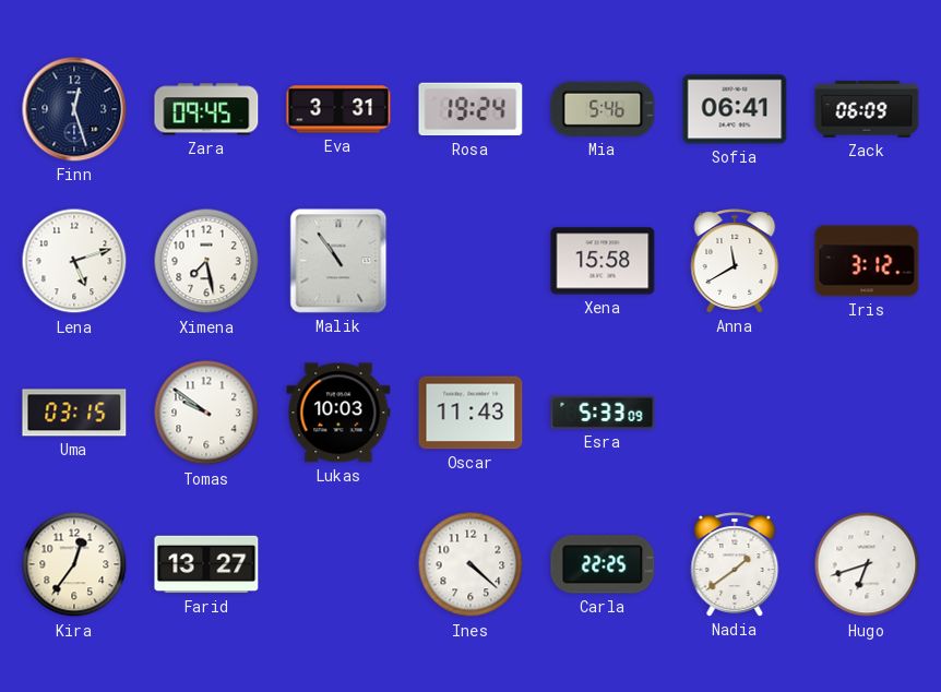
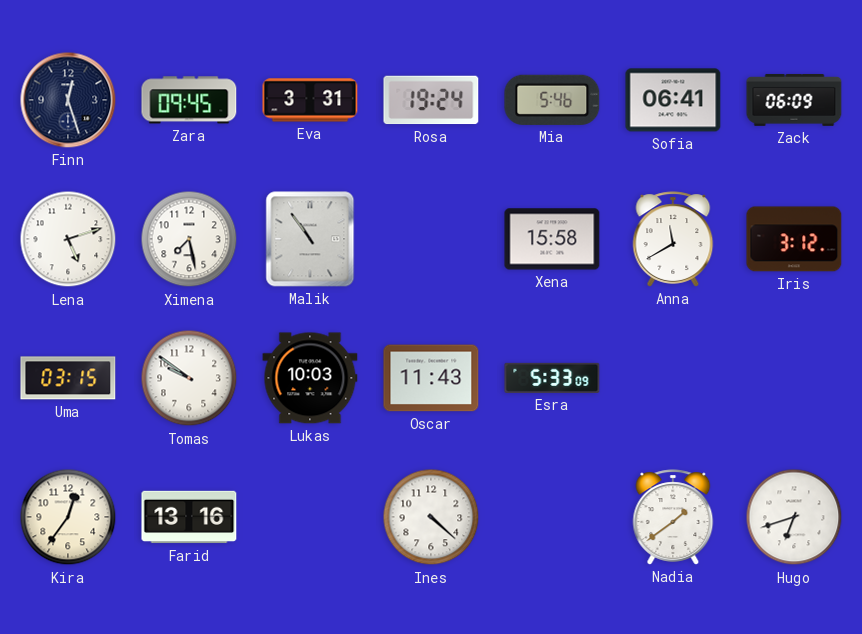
Farid: 13:27 -> 13:16 (189, 517)
Carla: 22:25 -> none (603, 564)
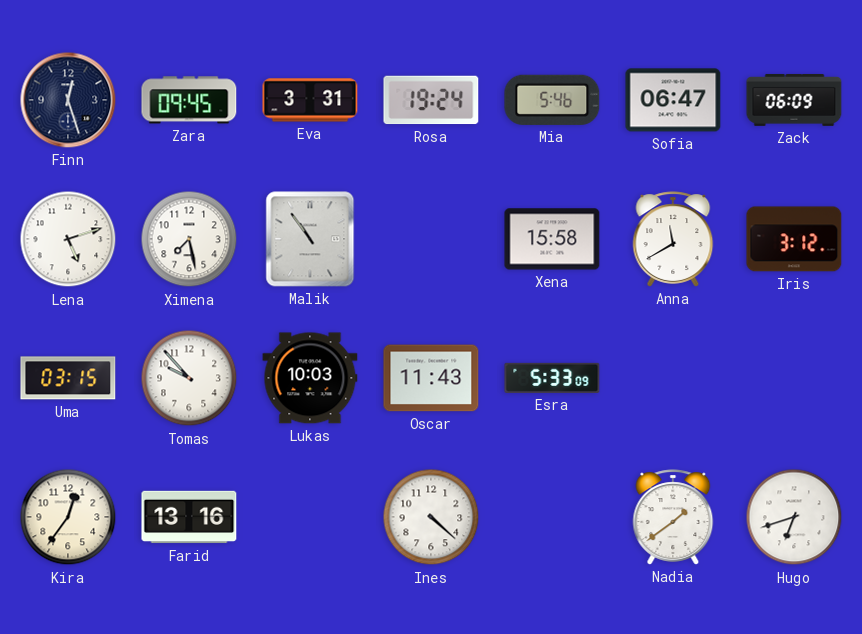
Sofia: 06:41 -> 06:47 (673, 100)
Tomas: 9:51 -> 9:53 (189, 378)
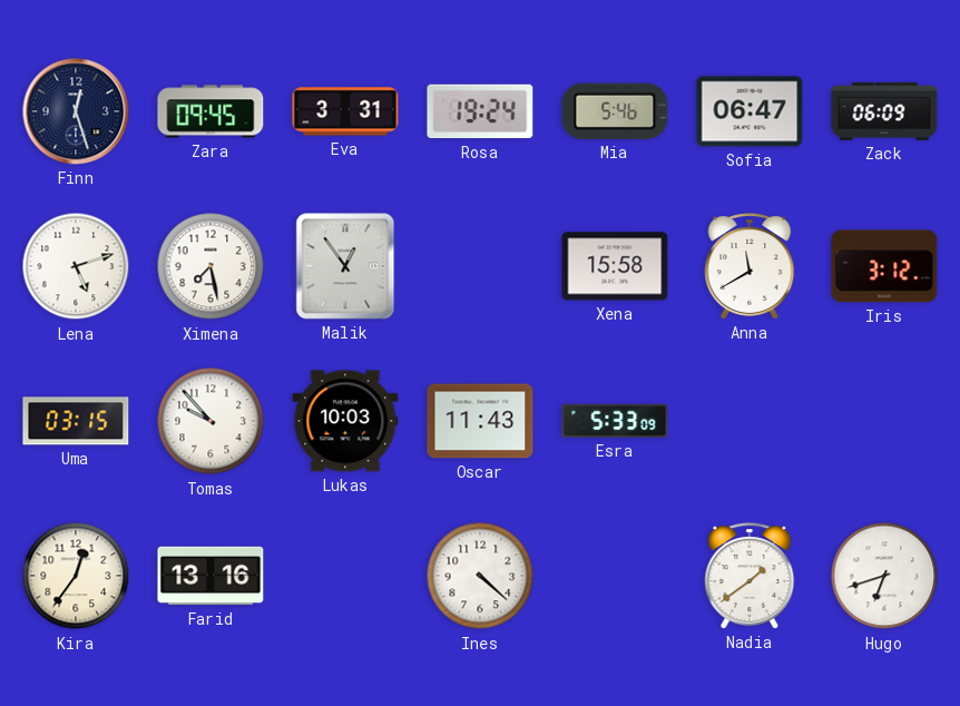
Malik: 10:54 -> 12:54 (345, 266)
